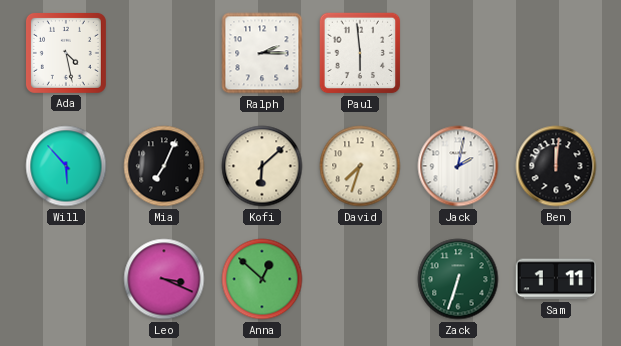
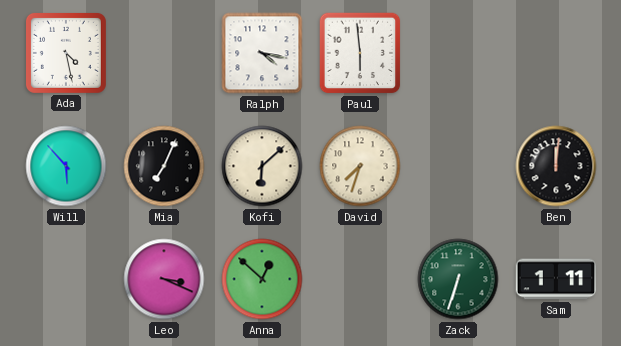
Ralph: 2:15 -> 4:17 (262, 53)
Jack: 2:02 -> none (458, 166)
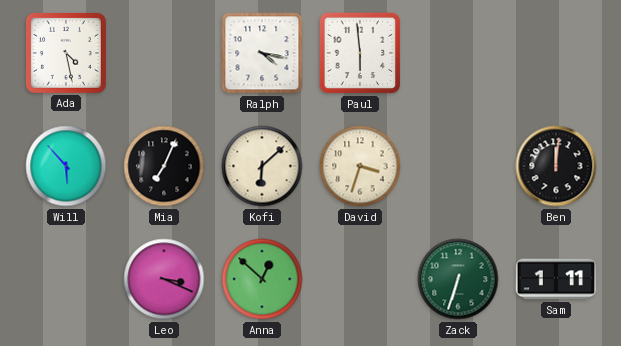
David: 7:33 -> 3:33 (360, 166)
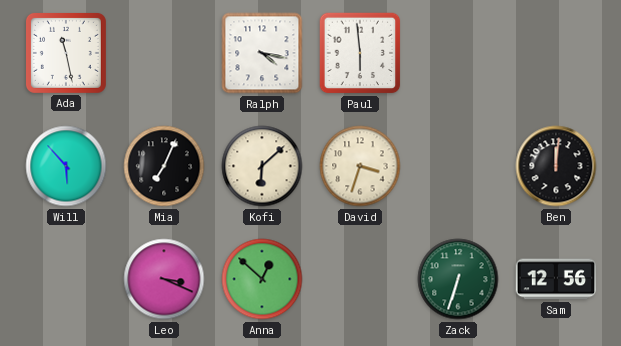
Ada: 4:28 -> 11:28 (66, 53)
Sam: 1:11 -> 12:56 (556, 279)
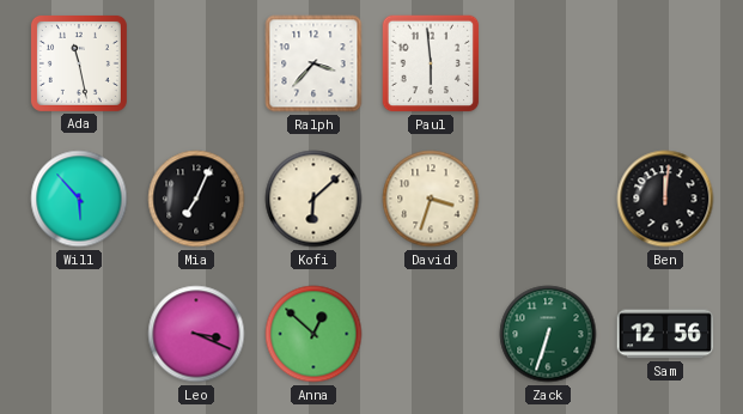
Ralph: 4:17 -> 3:37 (313, 63)
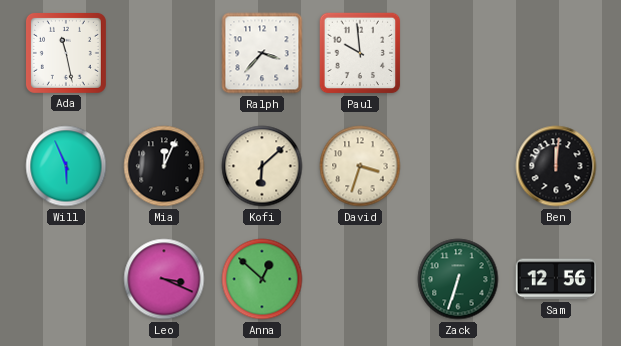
Paul: 5:59 -> 9:59 (360, 53)
Will: 5:53 -> 5:56 (66, 166)
Mia: 7:04 -> 12:04 (164, 166)
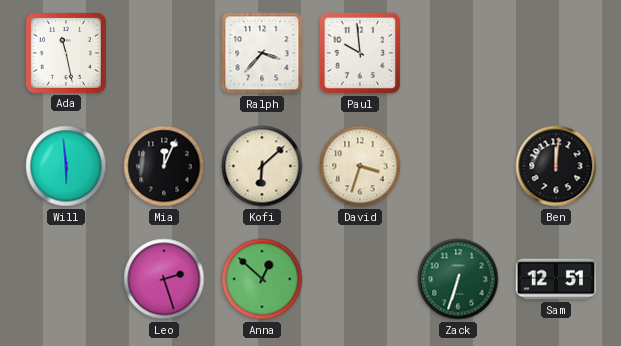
Will: 5:56 -> 5:59 (66, 166)
Leo: 3:19 -> 2:27 (164, 279)
Sam: 12:56 -> 12:51 (556, 279)
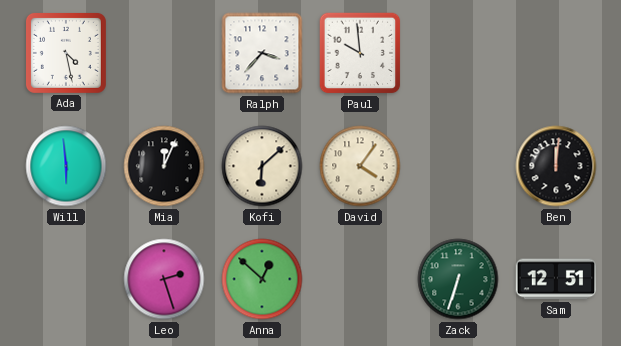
Ada: 11:28 -> 4:28 (66, 53)
David: 3:33 -> 4:06 (360, 166)
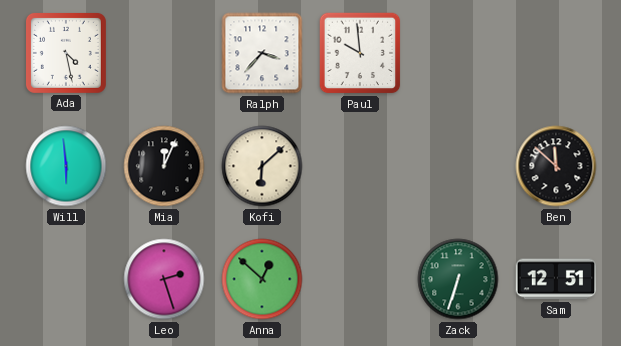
David: 4:06 -> none (360, 166)
Ben: 12:01 -> 11:52 (556, 166)
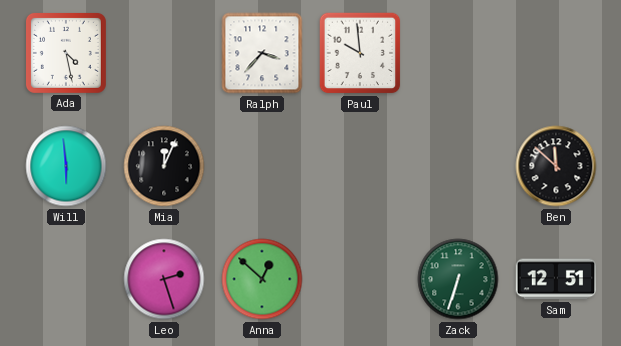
Kofi: 6:08 -> none (262, 166)
